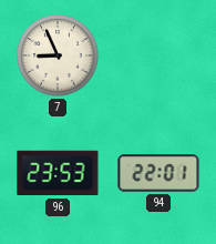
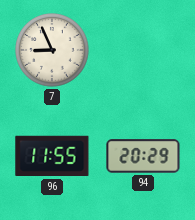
96: 23:53 -> 11:55 (52, 156)
94: 22:01 -> 20:29 (143, 156)
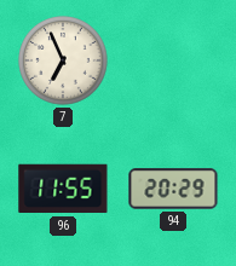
7: 8:56 -> 6:56 (63, 60)
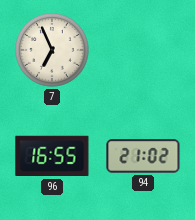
96: 11:55 -> 16:55 (52, 156)
94: 20:29 -> 21:02 (143, 156)
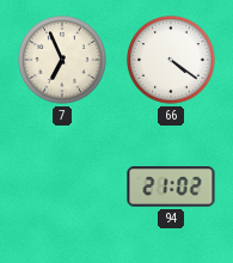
66: none -> 4:21 (171, 60)
96: 16:55 -> none (52, 156)
